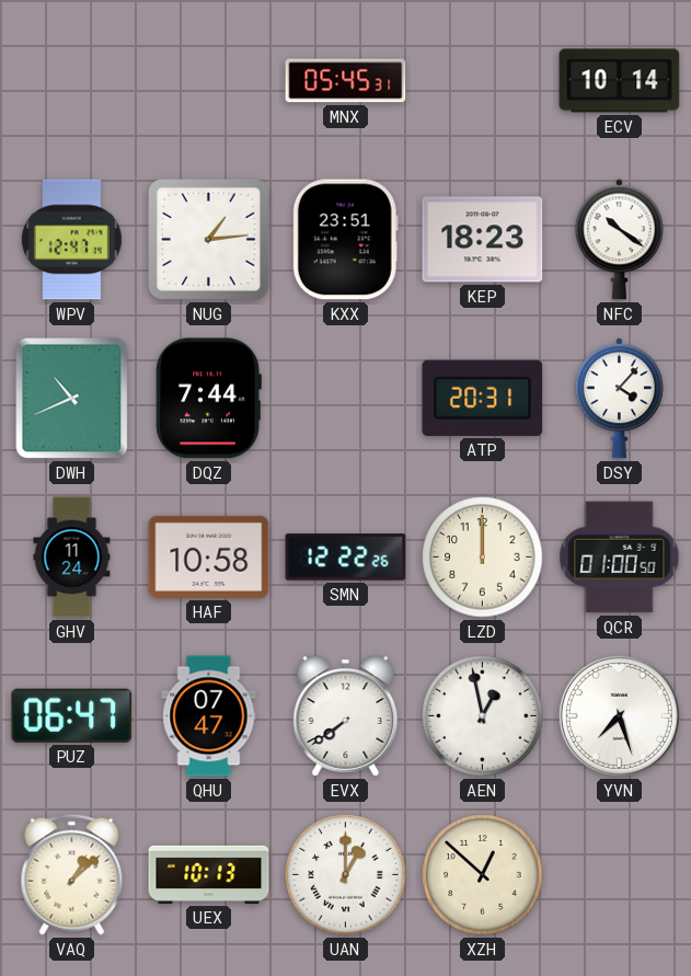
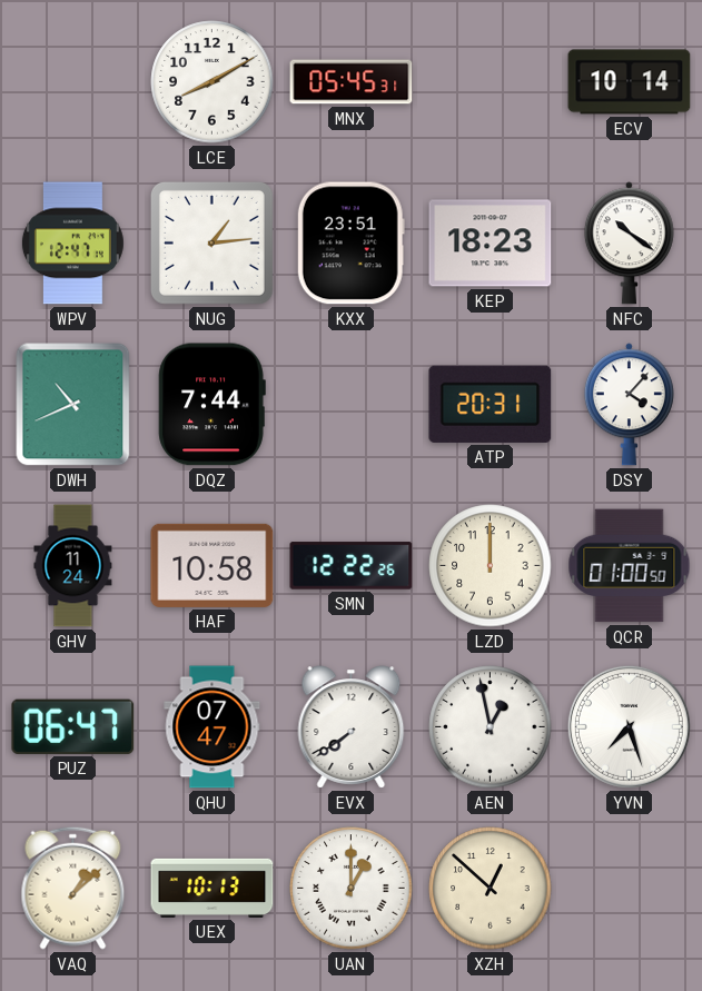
LCE: none -> 8:10 (212, 82)
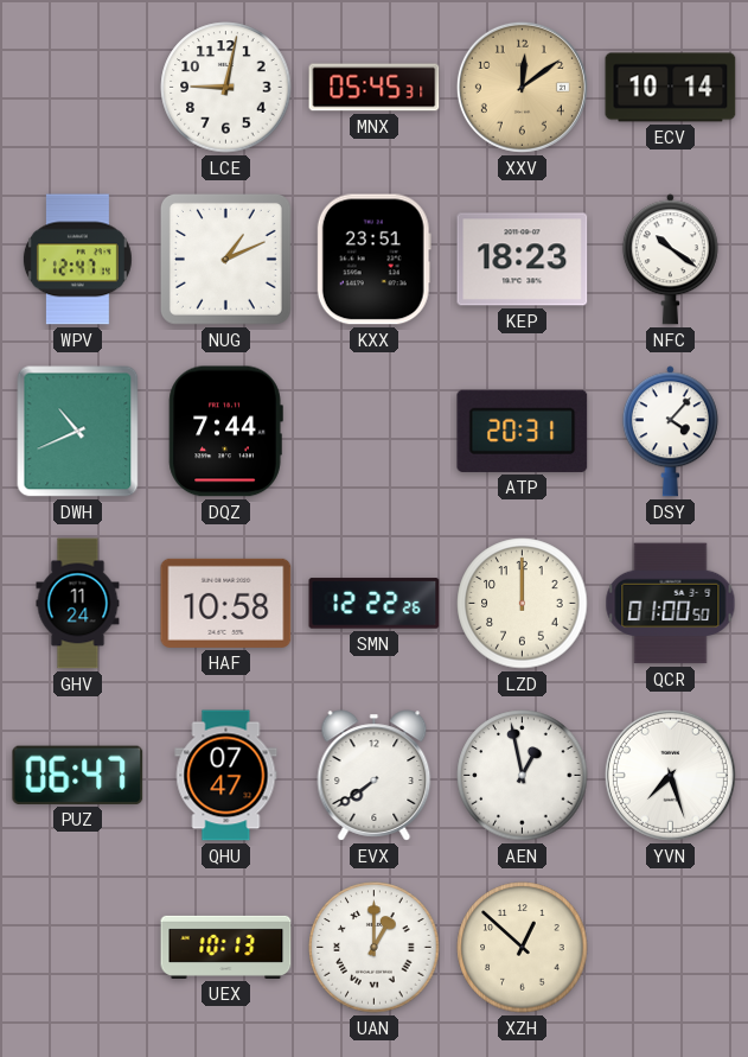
LCE: 8:10 -> 9:02 (226, 88)
XXV: none -> 12:09 (522, 87)
NUG: 1:14 -> 1:11 (225, 259)
VAQ: 1:08 -> none (73, 888)
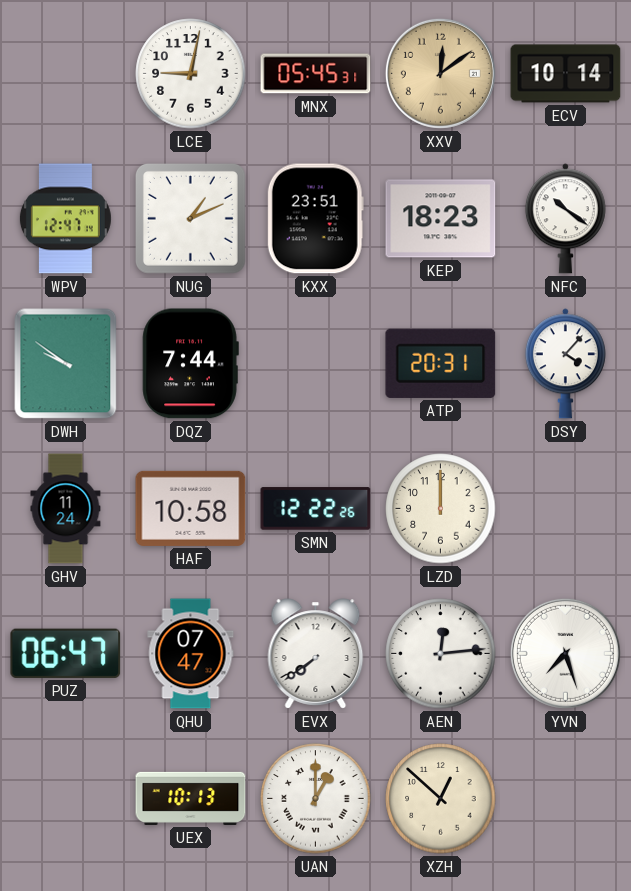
DWH: 10:41 -> 9:51 (66, 364)
QCR: 01:00 -> none (671, 604)
AEN: 12:58 -> 12:14 (441, 654)
